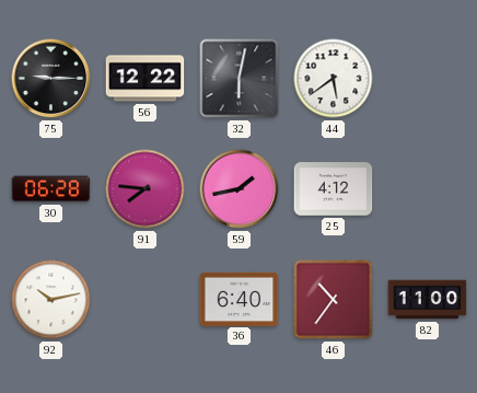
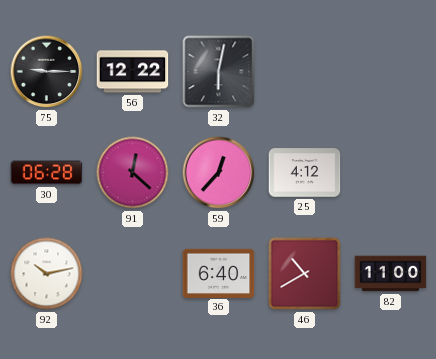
44: 5:39 -> none (334, 79)
91: 7:46 -> 12:22 (133, 173)
59: 1:43 -> 12:37 (219, 173)
46: 10:36 -> 10:40 (305, 274)
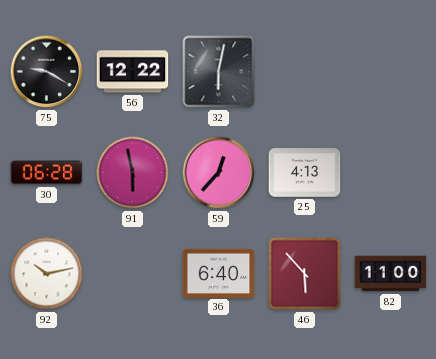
75: 9:15 -> 9:20 (47, 72)
91: 12:22 -> 5:58 (133, 173)
25: 4:12 -> 4:13 (305, 173)
46: 10:40 -> 5:53 (305, 274)
